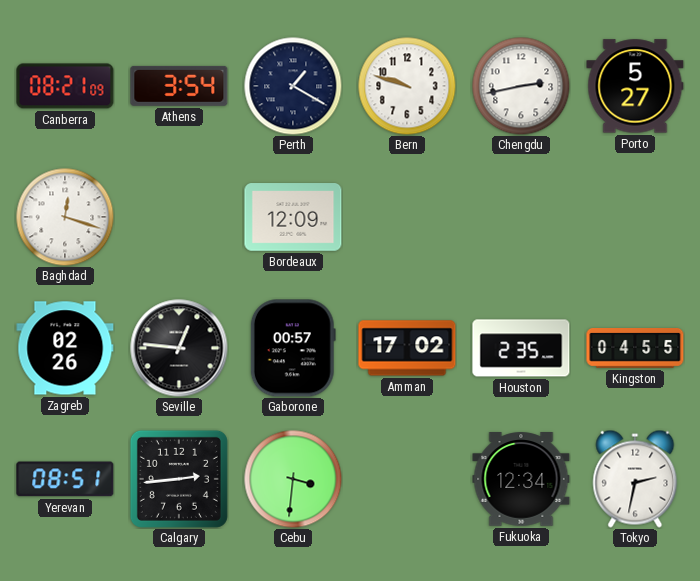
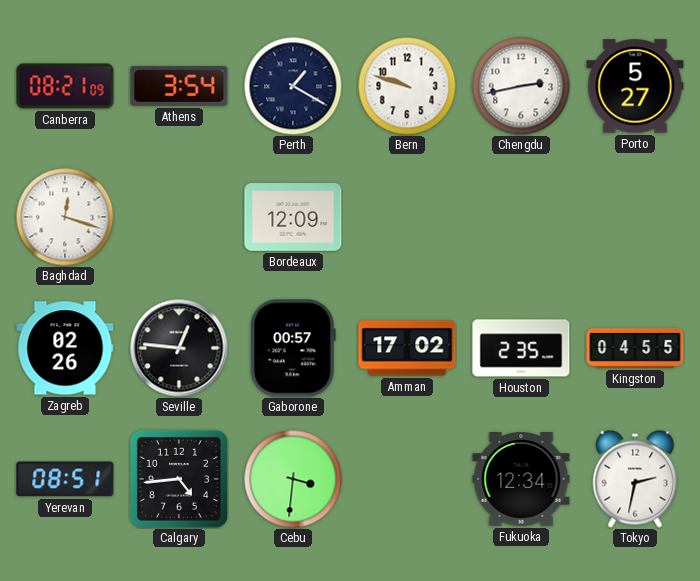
Calgary: 2:44 -> 4:44 (179, 479)
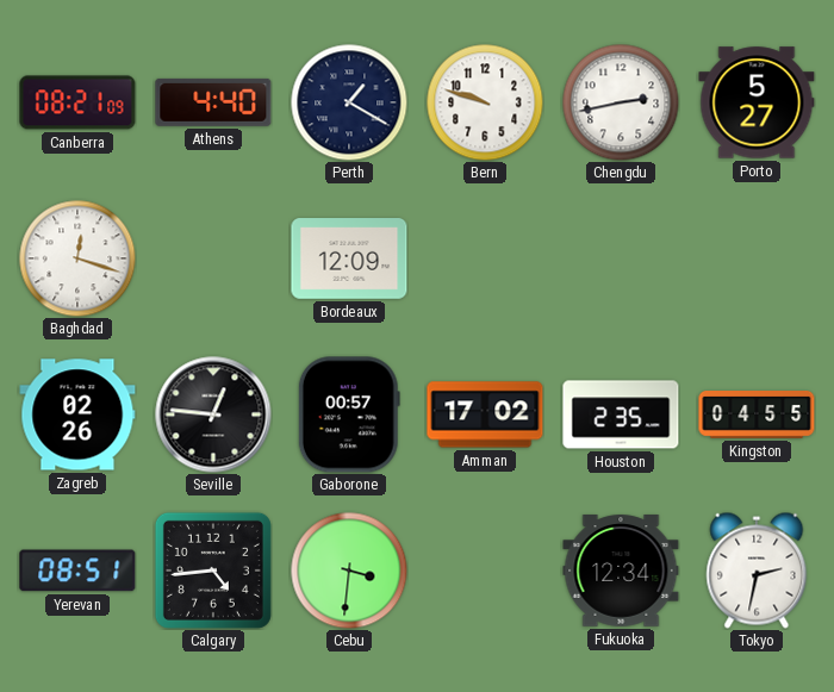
Athens: 3:54 -> 4:40 (213, 102)
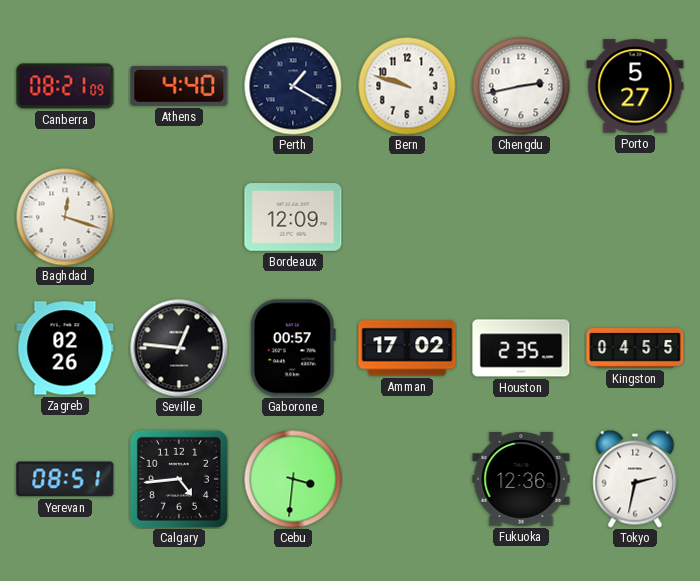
Fukuoka: 12:34 -> 12:36 (521, 479)
